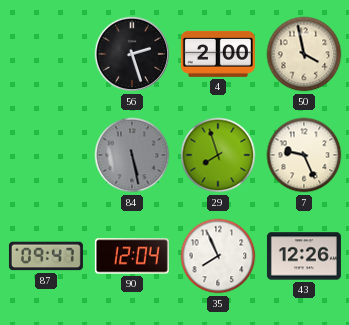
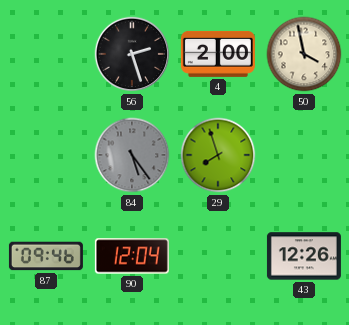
84: 5:28 -> 5:24 (132, 155)
7: 9:26 -> none (304, 155)
87: 09:47 -> 09:46 (46, 256)
35: 7:56 -> none (218, 256)
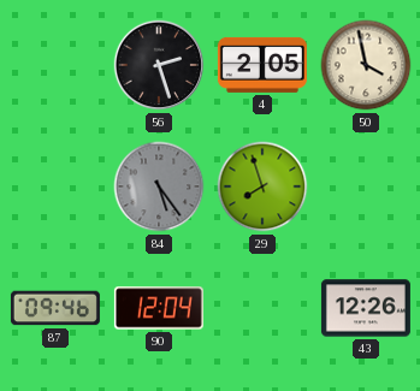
4: 2:00 -> 2:05 (262, 65)
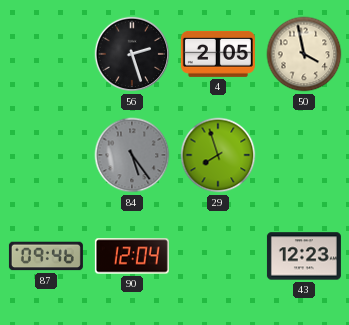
43: 12:26 -> 12:23 (304, 256)
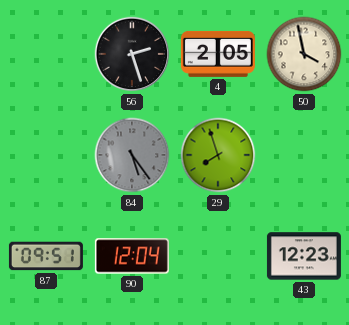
87: 09:46 -> 09:51 (46, 256)
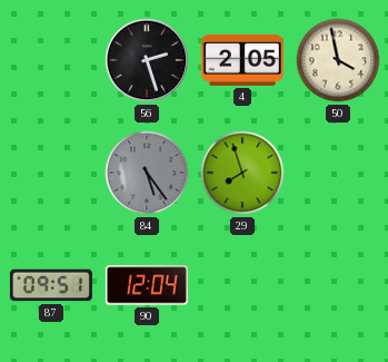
43: 12:23 -> none (304, 256)
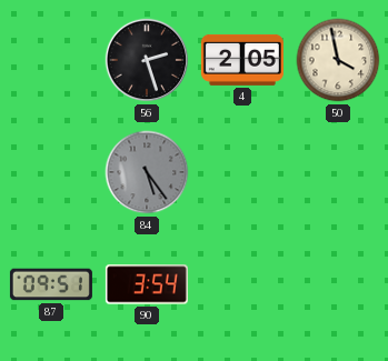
29: 7:57 -> none (242, 173)
90: 12:04 -> 3:54 (147, 284)
